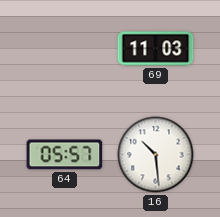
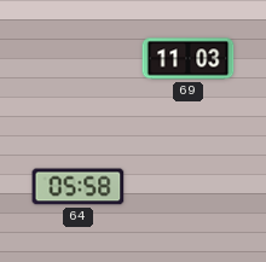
64: 05:57 -> 05:58 (79, 187)
16: 10:29 -> none (156, 155)
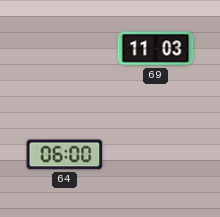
64: 05:58 -> 06:00 (65, 155)
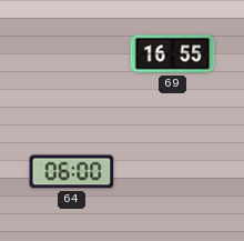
69: 11:03 -> 16:55 (173, 54)
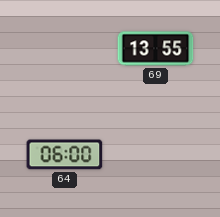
69: 16:55 -> 13:55 (156, 49)
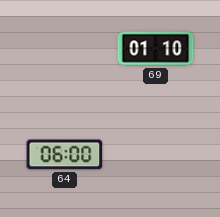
69: 13:55 -> 01:10 (156, 49)
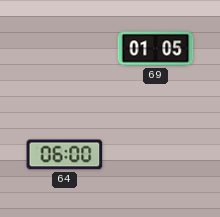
69: 01:10 -> 01:05 (156, 49)
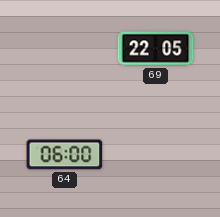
69: 01:05 -> 22:05 (156, 49)
